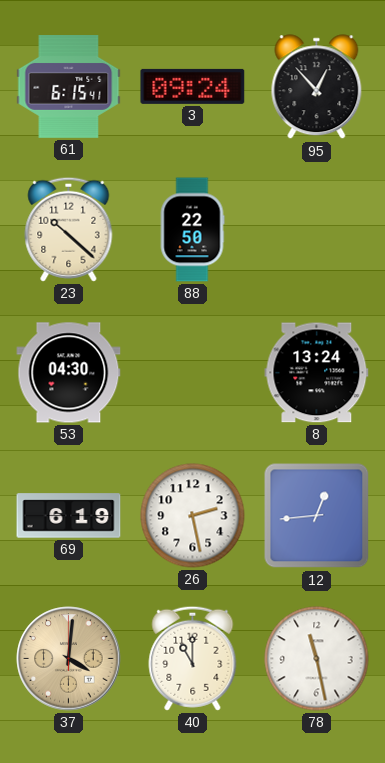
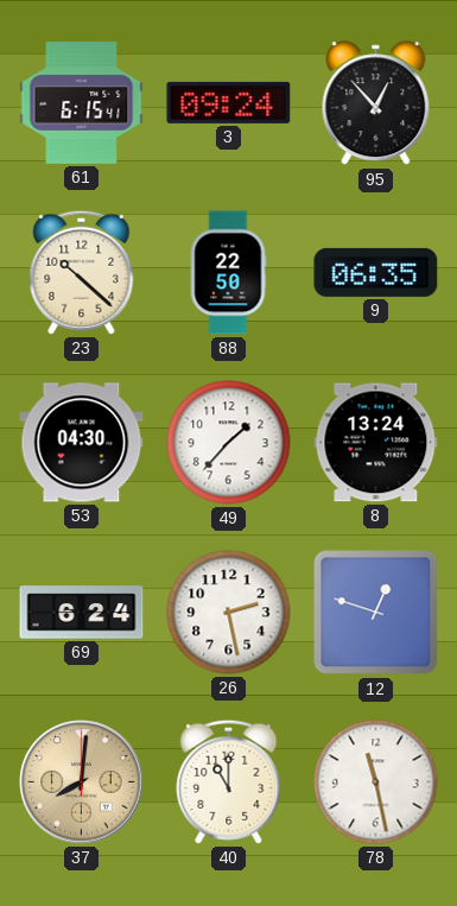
9: none -> 06:35 (376, 272)
49: none -> 1:37 (229, 443)
69: 6:19 -> 6:24 (82, 613)
12: 12:44 -> 12:48 (376, 613)
37: 4:01 -> 8:01 (82, 783)
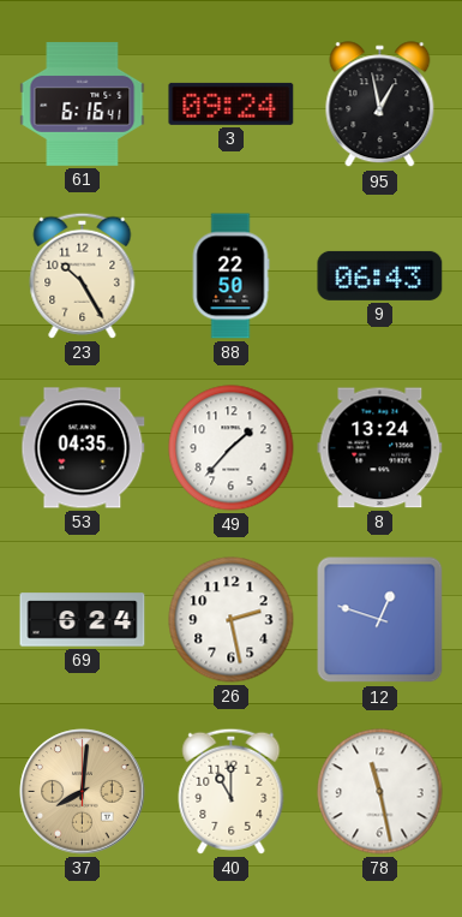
61: 6:15 -> 6:16 (83, 105)
95: 12:53 -> 12:58 (380, 105)
23: 10:22 -> 10:25 (83, 275)
9: 06:35 -> 06:43 (380, 275)
53: 04:30 -> 04:35 (83, 448)
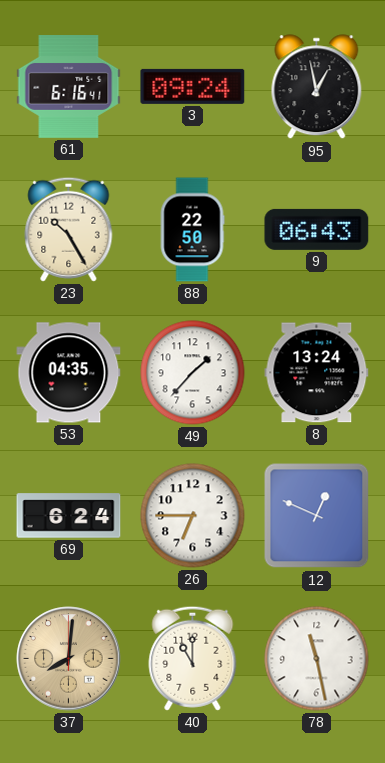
26: 2:28 -> 6:45 (193, 516)
12: 12:48 -> 12:49 (317, 516)
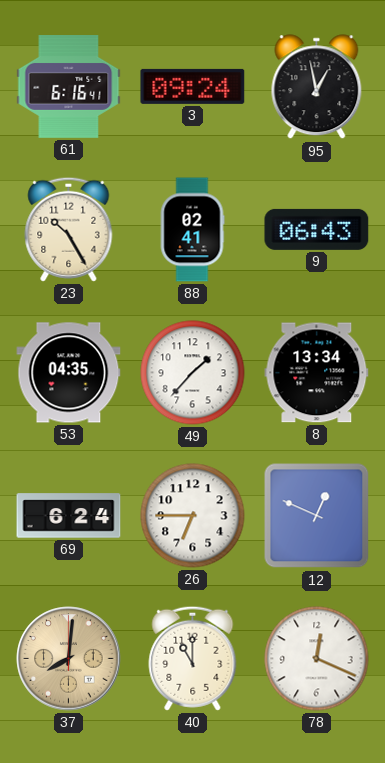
88: 22:50 -> 02:41 (192, 230)
8: 13:24 -> 13:34 (317, 373)
78: 11:28 -> 12:19 (317, 659)
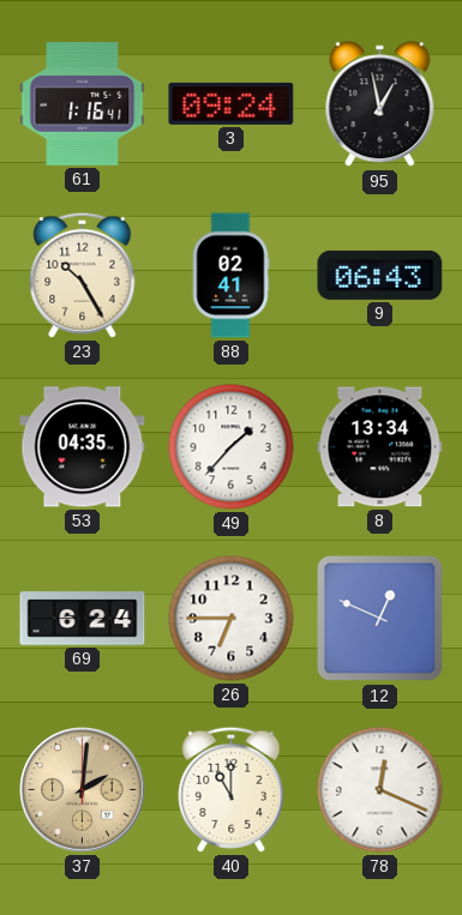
61: 6:16 -> 1:16 (83, 104)
37: 8:01 -> 2:01 (83, 790)
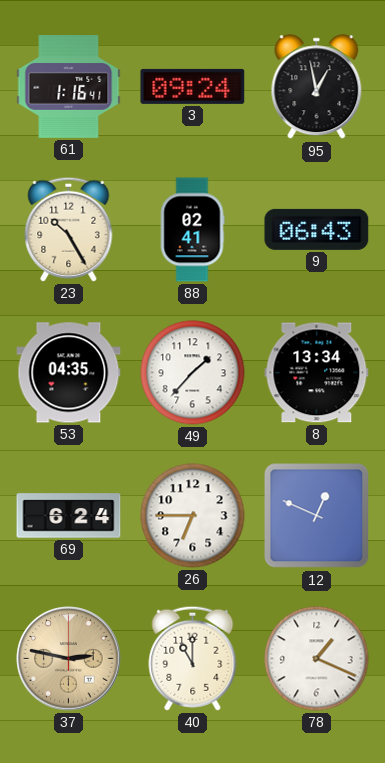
37: 2:01 -> 2:47 (69, 659)
78: 12:19 -> 1:19 (317, 659)
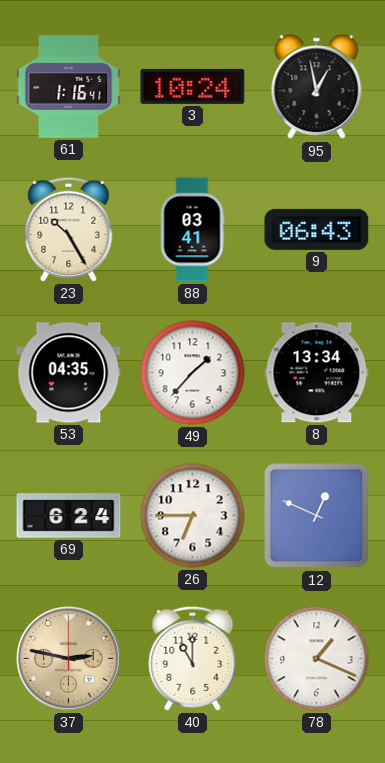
3: 09:24 -> 10:24 (193, 86)
88: 02:41 -> 03:41 (192, 230)
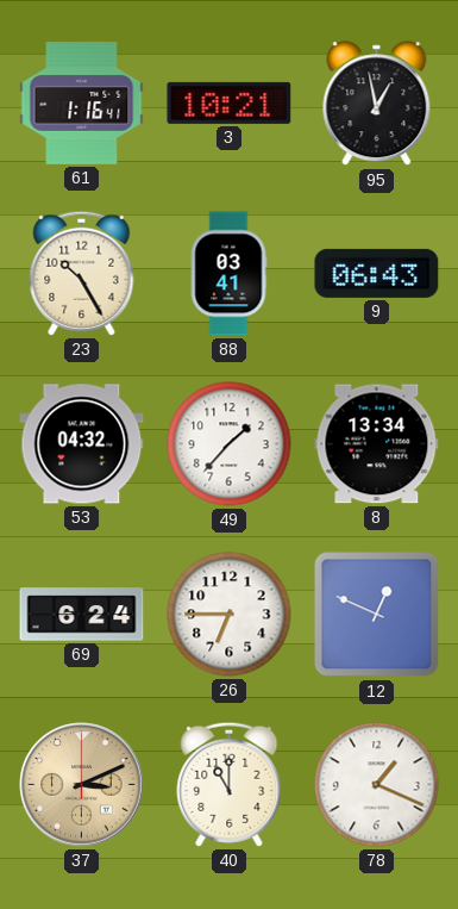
3: 10:24 -> 10:21 (230, 102)
53: 04:35 -> 04:32 (82, 444)
37: 2:47 -> 3:11 (82, 785)
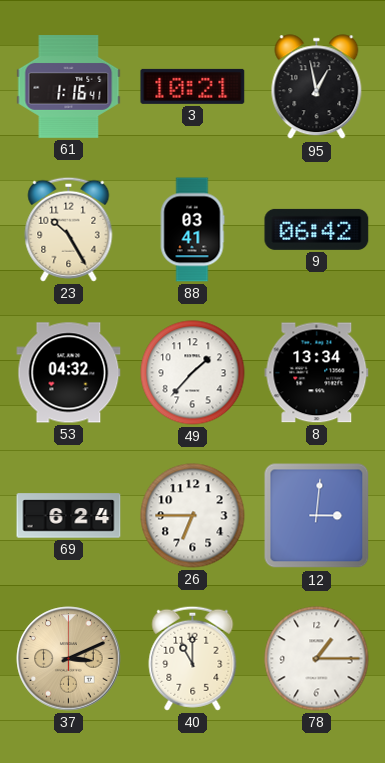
9: 06:43 -> 06:42 (317, 229)
12: 12:49 -> 3:01 (317, 516)
78: 1:19 -> 1:15 (317, 659)
